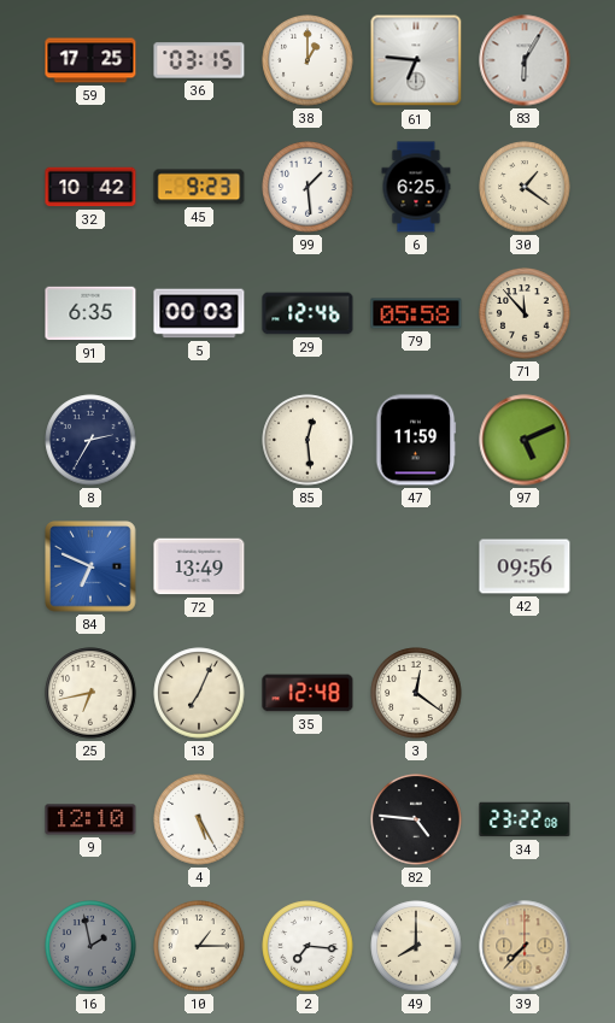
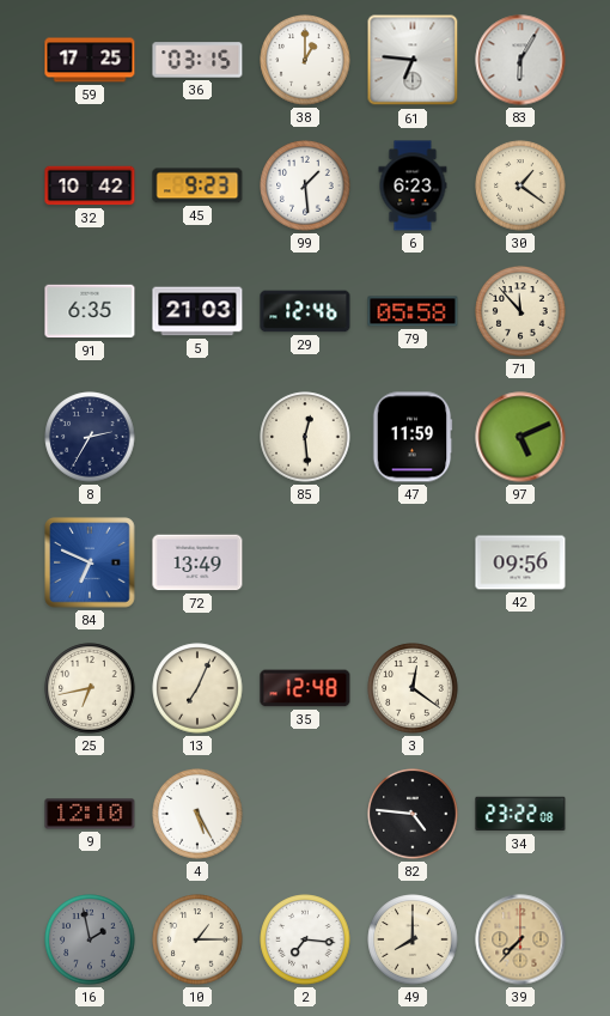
6: 6:25 -> 6:23 (413, 185)
5: 00:03 -> 21:03 (197, 311)
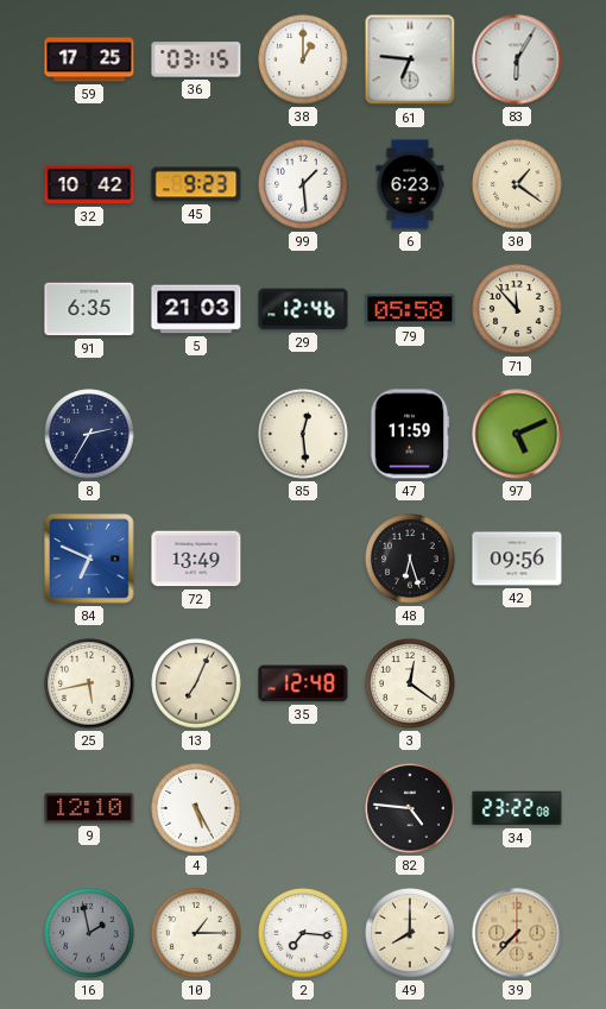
48: none -> 6:27 (410, 559)
25: 6:43 -> 5:43 (89, 683)
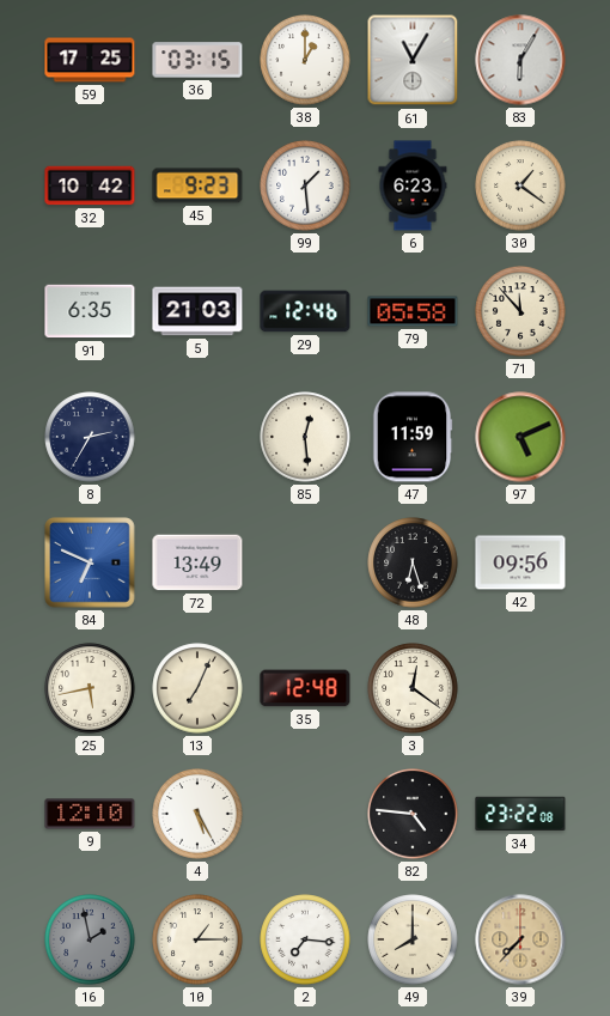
61: 6:46 -> 11:05 (413, 60)
